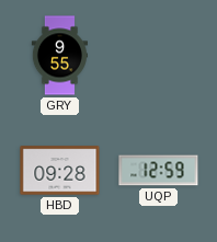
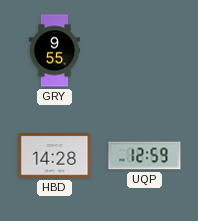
HBD: 09:28 -> 14:28 (55, 156)
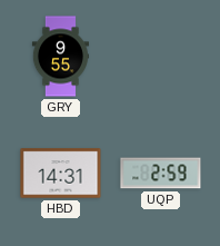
HBD: 14:28 -> 14:31 (61, 174)
UQP: 12:59 -> 2:59 (161, 174)
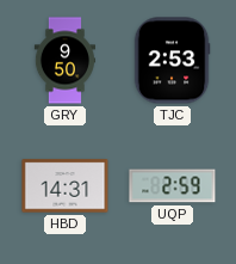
GRY: 9:55 -> 9:50 (64, 61)
TJC: none -> 2:53 (172, 61)
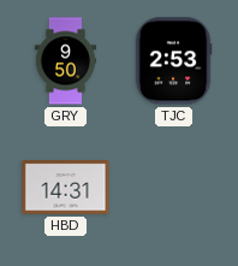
UQP: 2:59 -> none (173, 186)
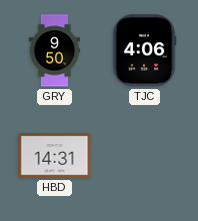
TJC: 2:53 -> 4:06 (144, 51)
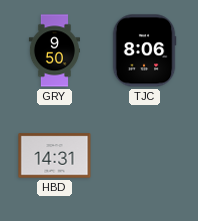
TJC: 4:06 -> 8:06 (144, 51)
